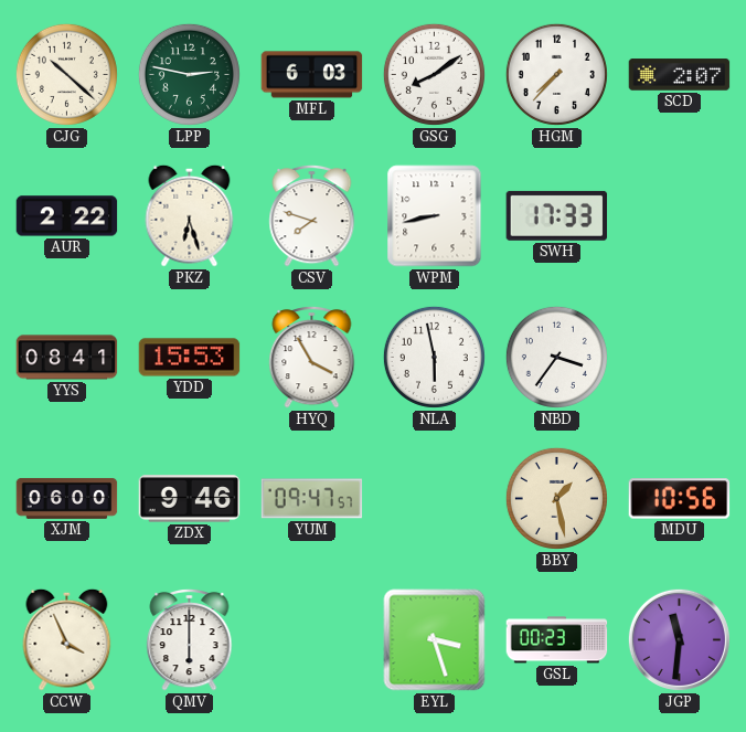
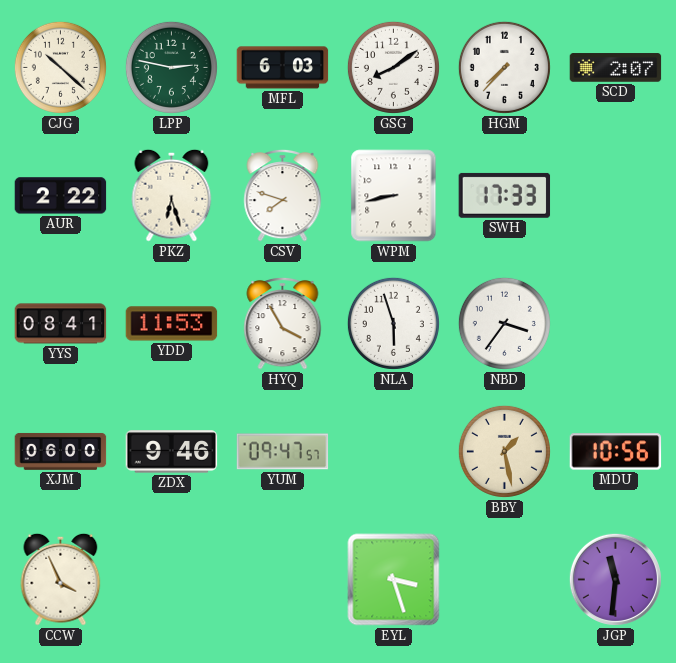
YDD: 15:53 -> 11:53 (172, 324)
NLA: 5:58 -> 5:57 (393, 323)
QMV: 6:00 -> none (190, 639)
GSL: 00:23 -> none (557, 640)
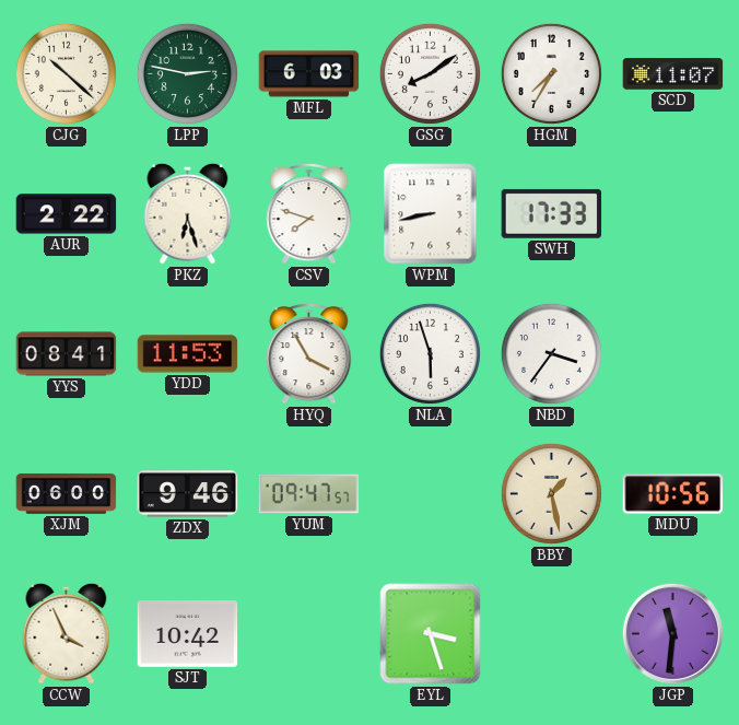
HGM: 7:37 -> 7:35 (551, 73)
SCD: 2:07 -> 11:07 (673, 74)
SJT: none -> 10:42 (188, 634)
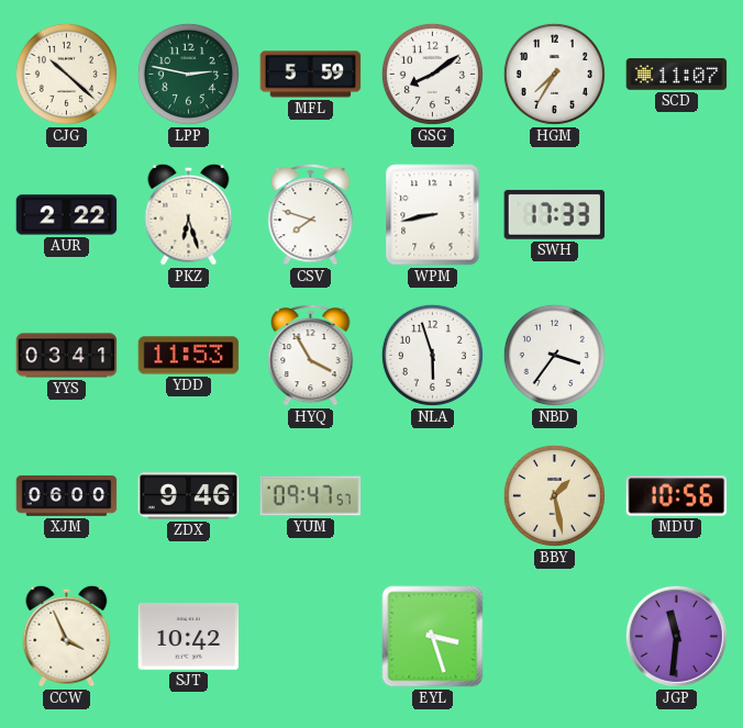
MFL: 6:03 -> 5:59 (311, 75)
YYS: 08:41 -> 03:41 (67, 356)
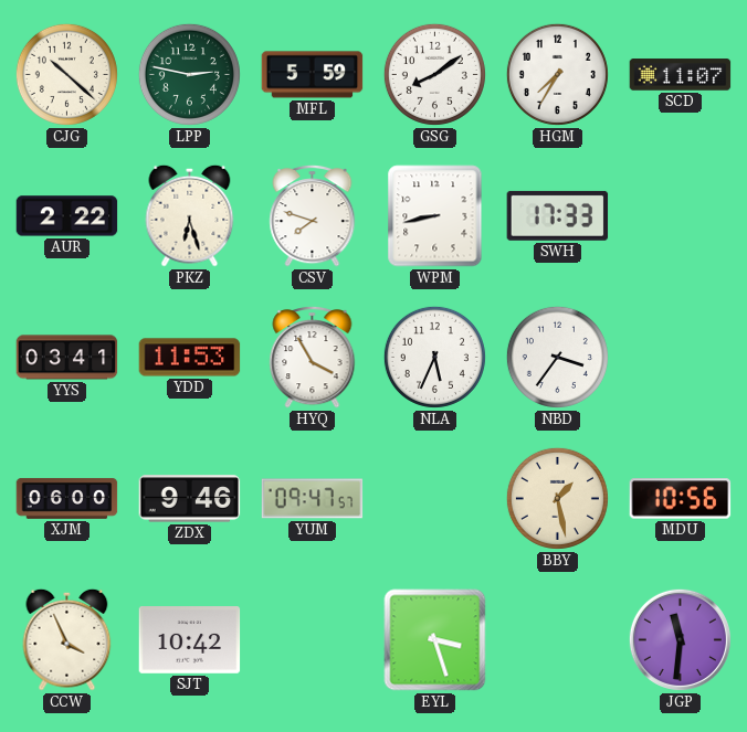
NLA: 5:57 -> 5:34 (434, 357)
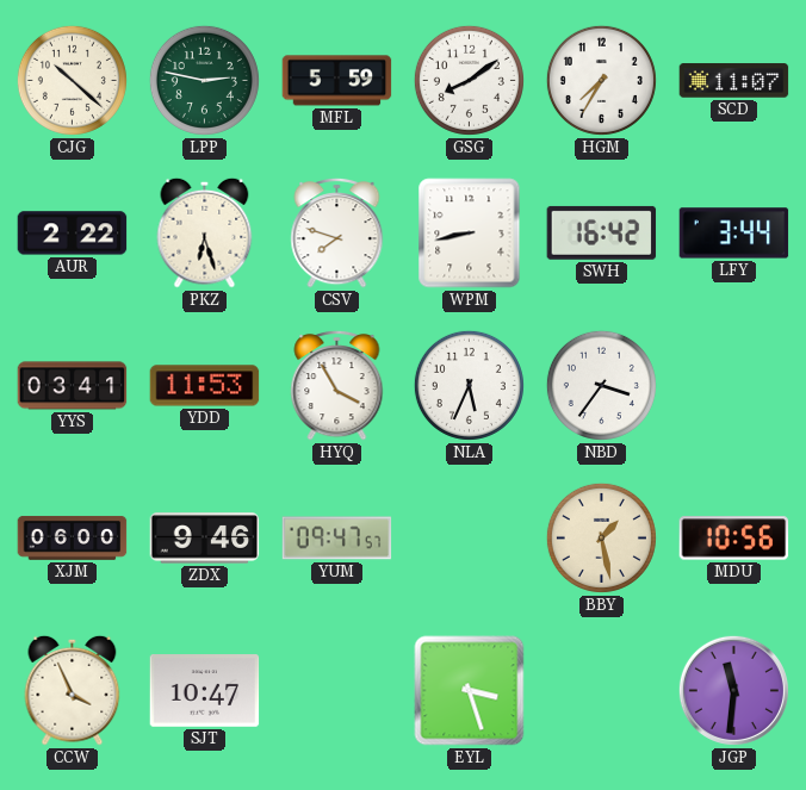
SWH: 17:33 -> 16:42 (602, 232)
LFY: none -> 3:44 (734, 234)
SJT: 10:42 -> 10:47 (205, 691)
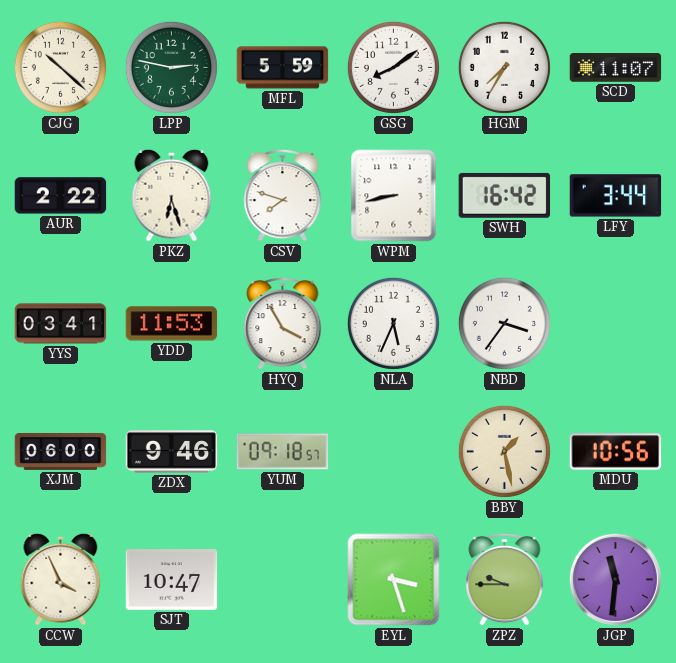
YUM: 09:47 -> 09:18 (283, 452)
ZPZ: none -> 9:45 (505, 579)
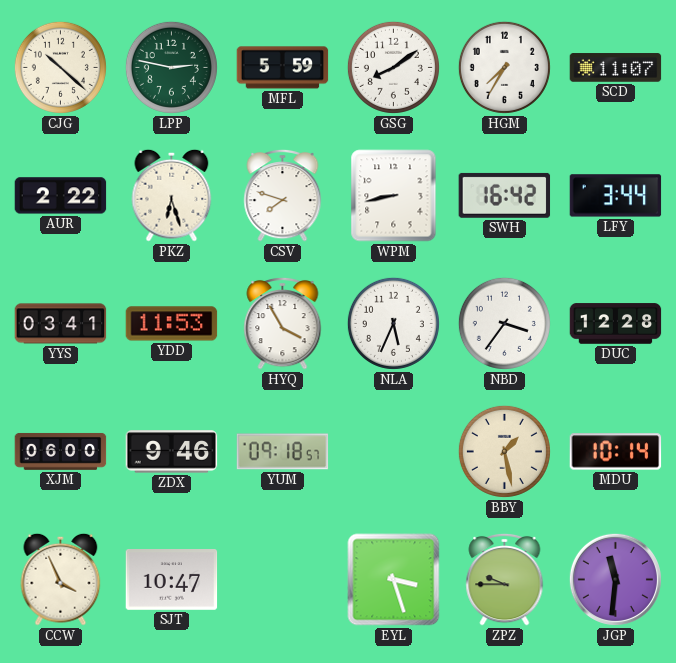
DUC: none -> 12:28 (616, 324)
MDU: 10:56 -> 10:14 (616, 452)
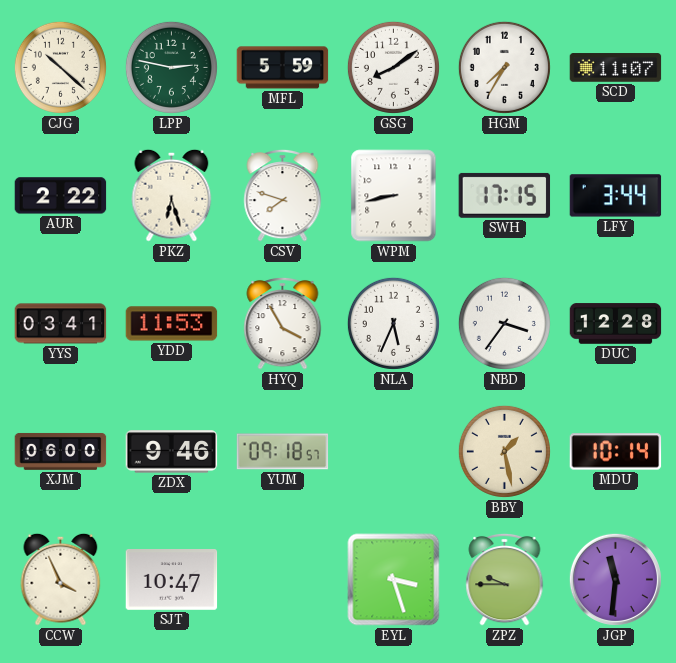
SWH: 16:42 -> 17:15 (505, 195)
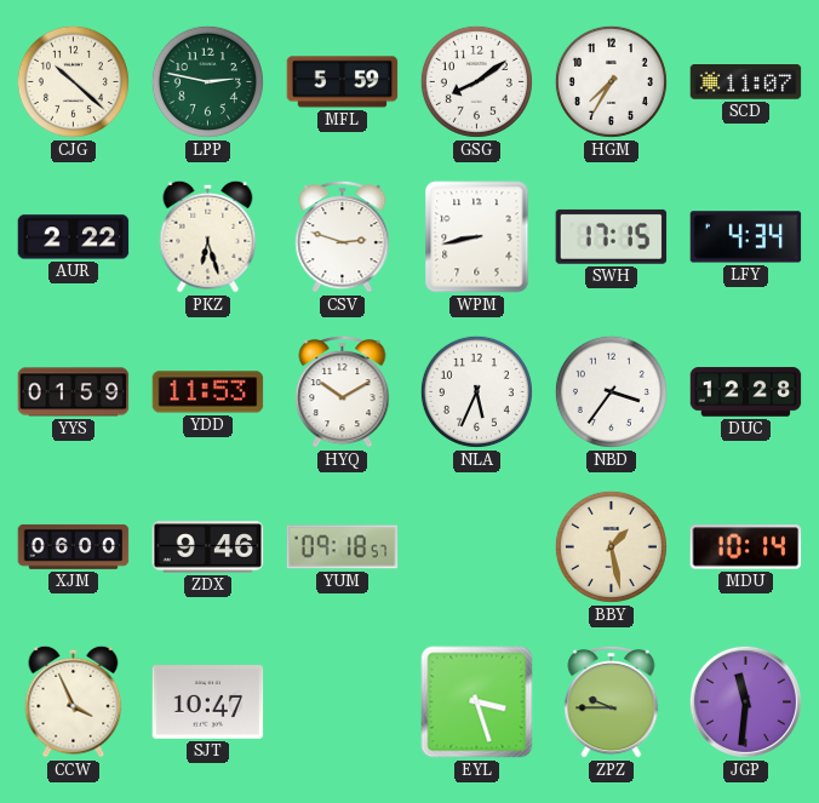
CSV: 7:48 -> 2:48 (343, 236)
LFY: 3:44 -> 4:34 (746, 237)
YYS: 03:41 -> 01:59 (74, 392)
HYQ: 3:55 -> 10:10 (343, 391)
